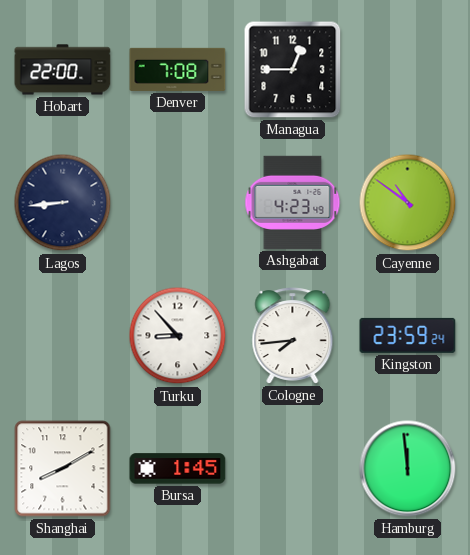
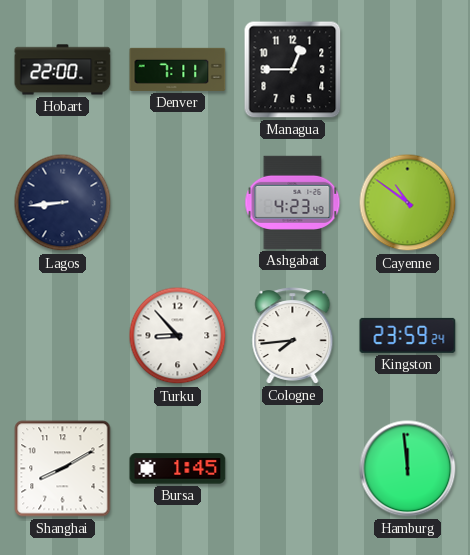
Denver: 7:08 -> 7:11 (178, 69)
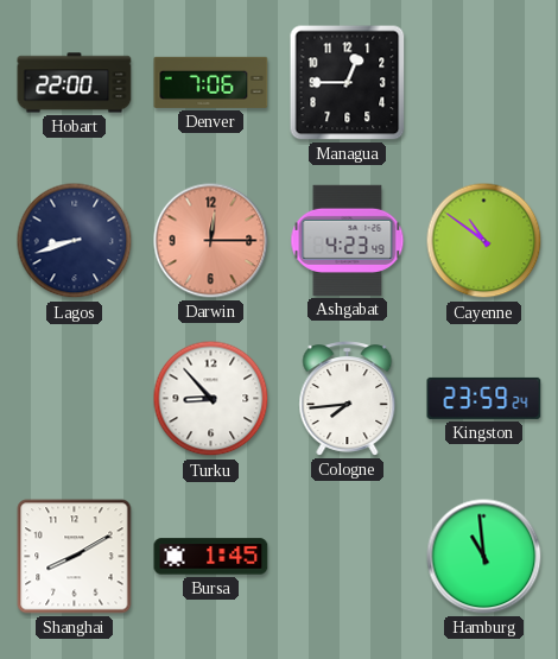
Denver: 7:11 -> 7:06 (211, 82)
Lagos: 8:44 -> 8:42 (75, 241)
Darwin: none -> 12:15 (211, 241)
Hamburg: 11:59 -> 10:59 (484, 557)
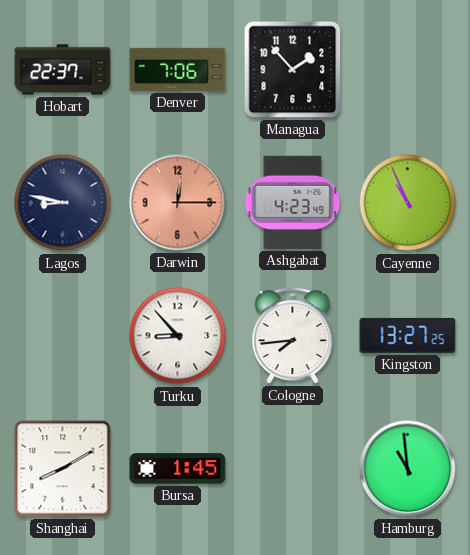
Hobart: 22:00 -> 22:37 (63, 70)
Managua: 12:45 -> 1:53 (293, 70)
Lagos: 8:42 -> 8:47 (63, 203)
Cayenne: 10:51 -> 10:56 (408, 203)
Kingston: 23:59 -> 13:27 (408, 335)
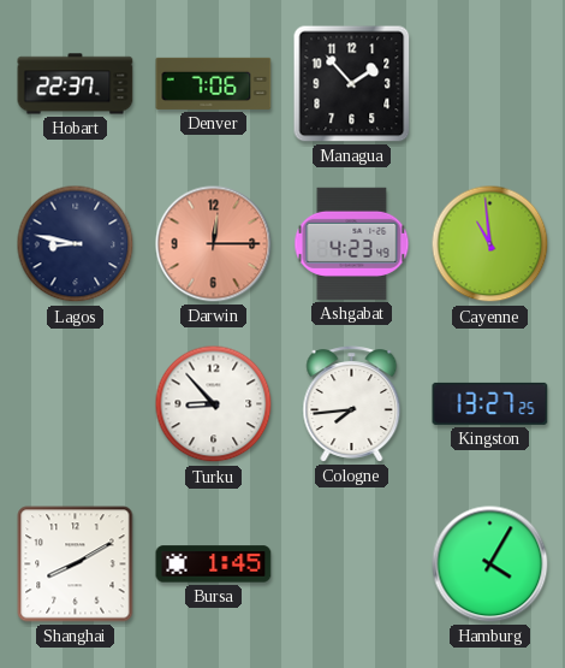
Cayenne: 10:56 -> 10:59 (490, 244)
Hamburg: 10:59 -> 4:05 (490, 564)
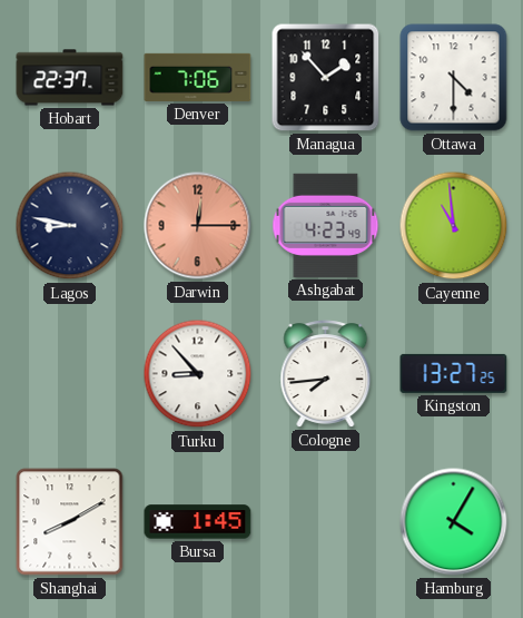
Ottawa: none -> 4:30 (454, 78)
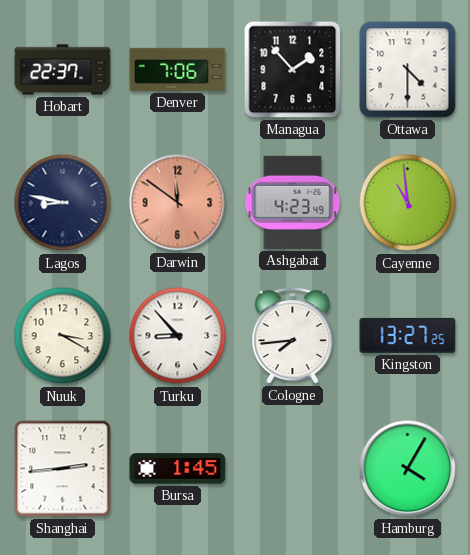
Darwin: 12:15 -> 11:51 (178, 203)
Nuuk: none -> 3:20 (63, 336)
Shanghai: 8:10 -> 2:44 (63, 469)
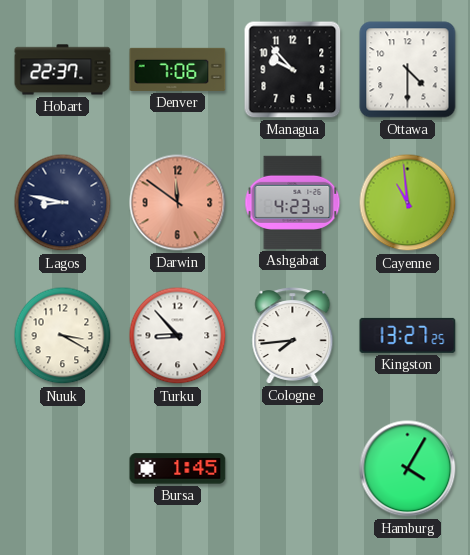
Managua: 1:53 -> 9:53 (293, 70)
Shanghai: 2:44 -> none (63, 469)
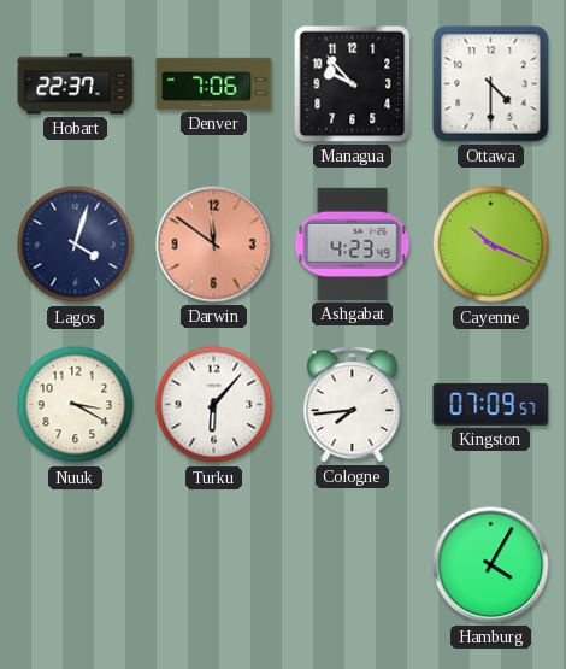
Lagos: 8:47 -> 4:03 (76, 245)
Cayenne: 10:59 -> 10:19 (491, 245)
Turku: 8:53 -> 6:07 (214, 405)
Kingston: 13:27 -> 07:09 (491, 404)
Bursa: 1:45 -> none (178, 469)
